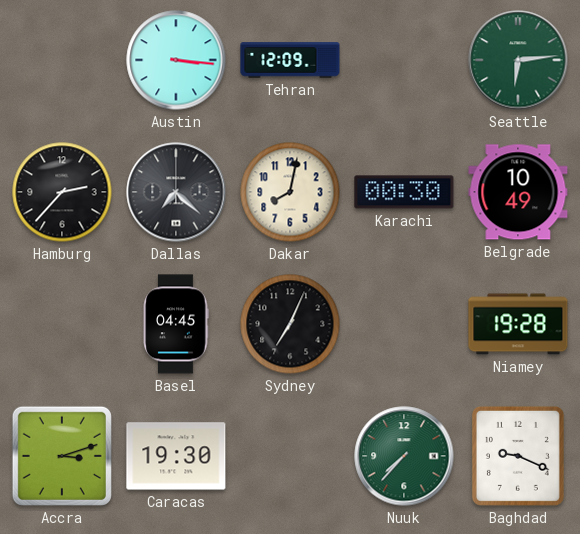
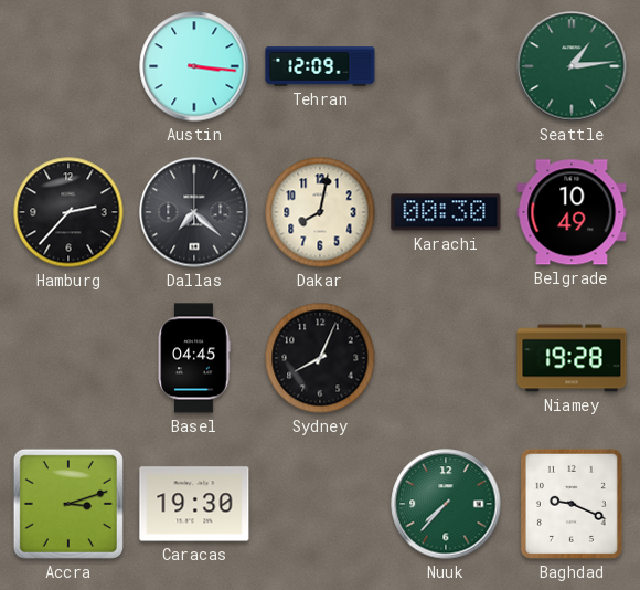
Seattle: 6:14 -> 1:14 (572, 66)
Sydney: 7:04 -> 8:04 (320, 358)
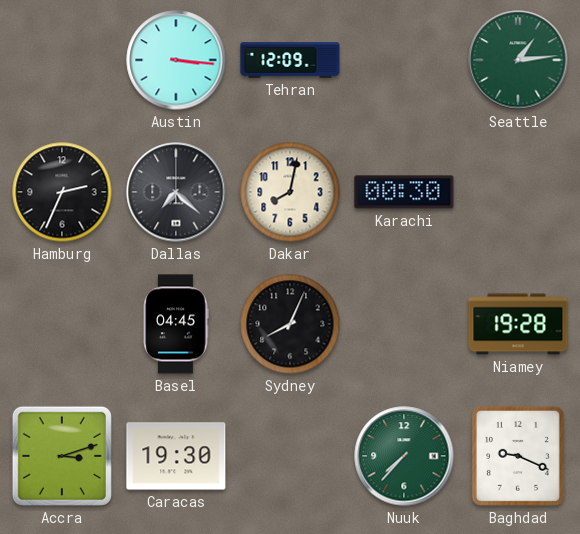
Hamburg: 2:37 -> 2:34 (62, 192)
Belgrade: 10:49 -> none (572, 212)
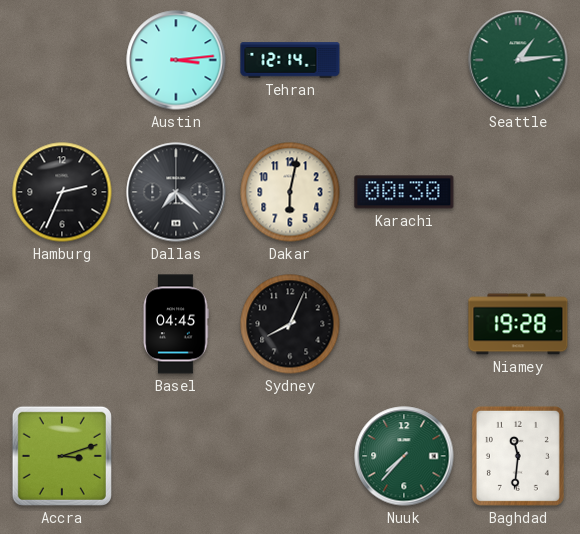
Austin: 3:16 -> 3:14 (176, 60)
Tehran: 12:09 -> 12:14 (290, 60)
Dakar: 8:02 -> 6:02 (290, 192)
Caracas: 19:30 -> none (176, 456)
Baghdad: 9:19 -> 11:31 (518, 456)
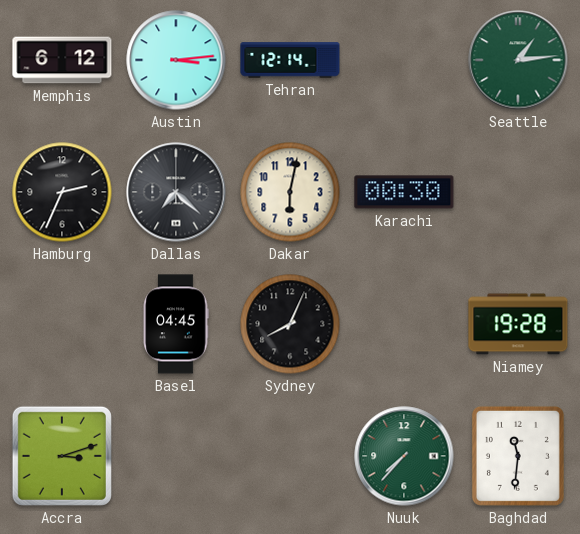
Memphis: none -> 6:12 (62, 60)
